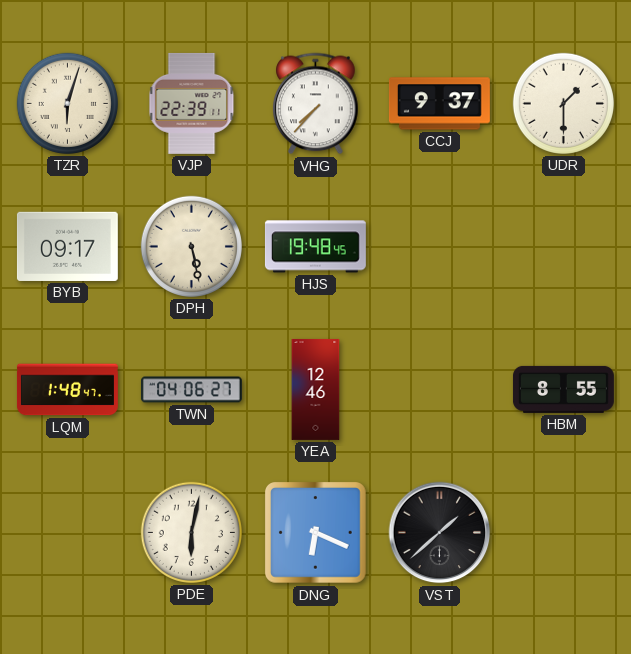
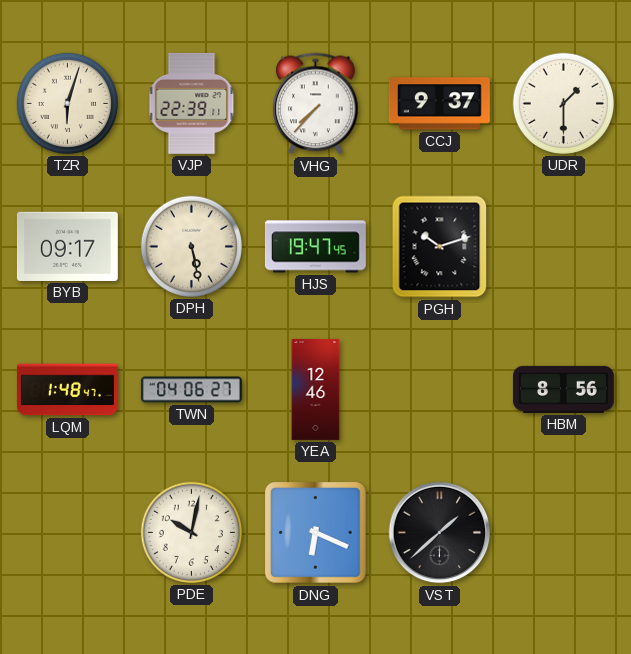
HJS: 19:48 -> 19:47 (315, 247)
PGH: none -> 10:12 (440, 247)
HBM: 8:55 -> 8:56 (563, 389)
PDE: 6:02 -> 10:02 (191, 532)
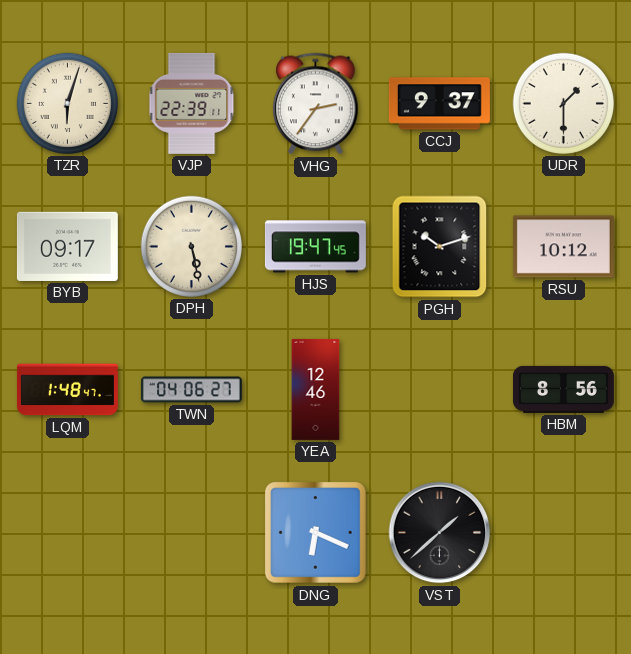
VHG: 7:37 -> 2:36 (316, 104)
RSU: none -> 10:12 (563, 247)
PDE: 10:02 -> none (191, 532)
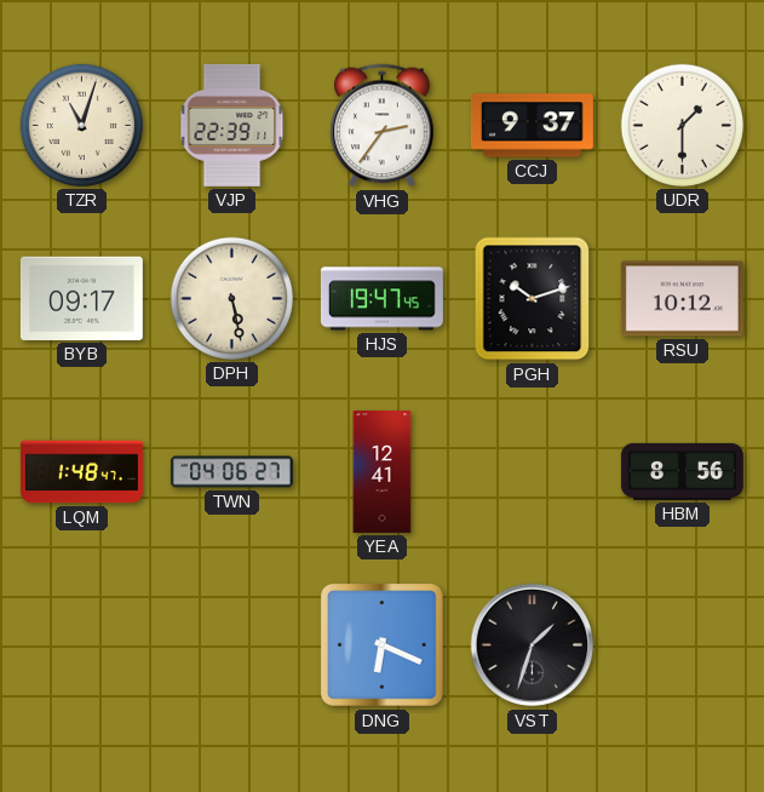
TZR: 6:03 -> 11:03 (81, 125)
YEA: 12:46 -> 12:41 (383, 471)
VST: 1:38 -> 1:33 (533, 645)
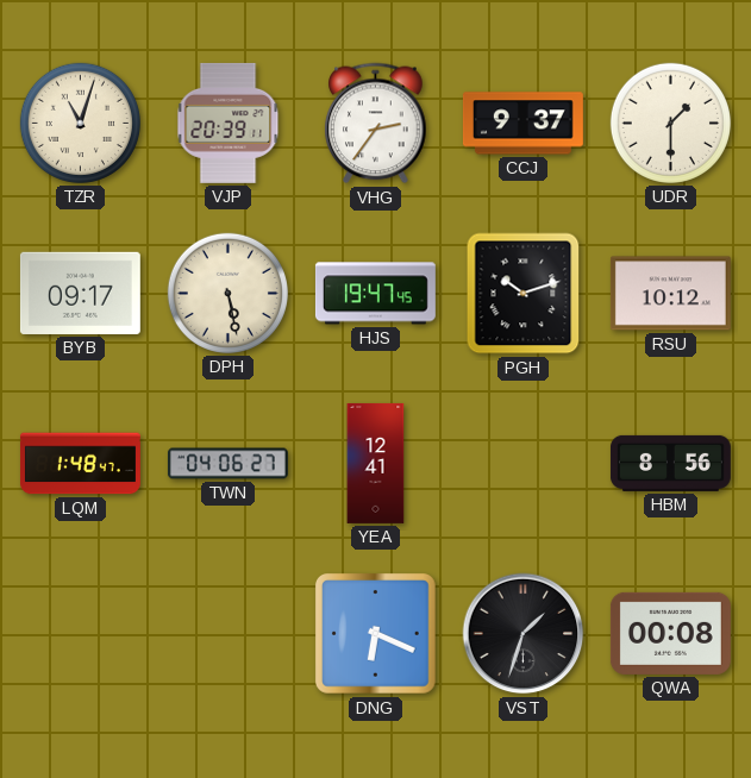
VJP: 22:39 -> 20:39 (229, 123)
QWA: none -> 00:08 (670, 633)
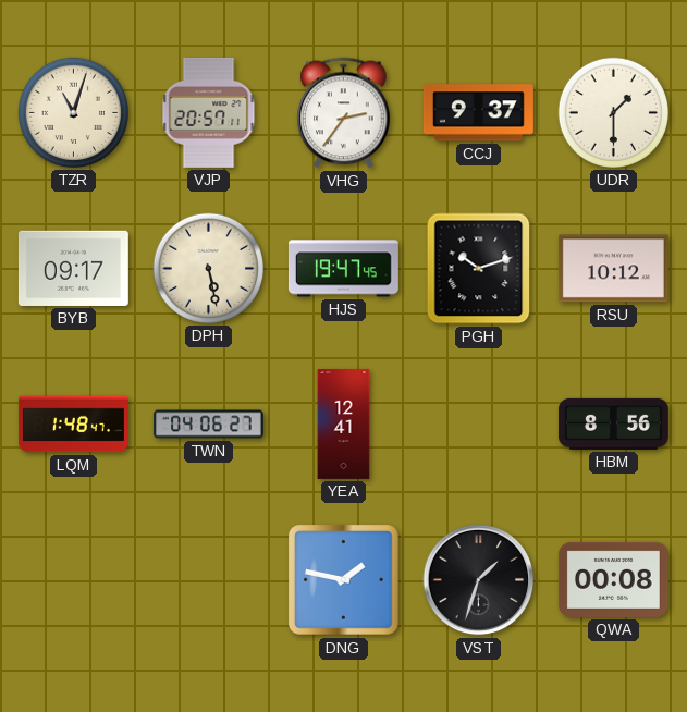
VJP: 20:39 -> 20:57 (209, 112)
DNG: 6:19 -> 1:47 (344, 580)
